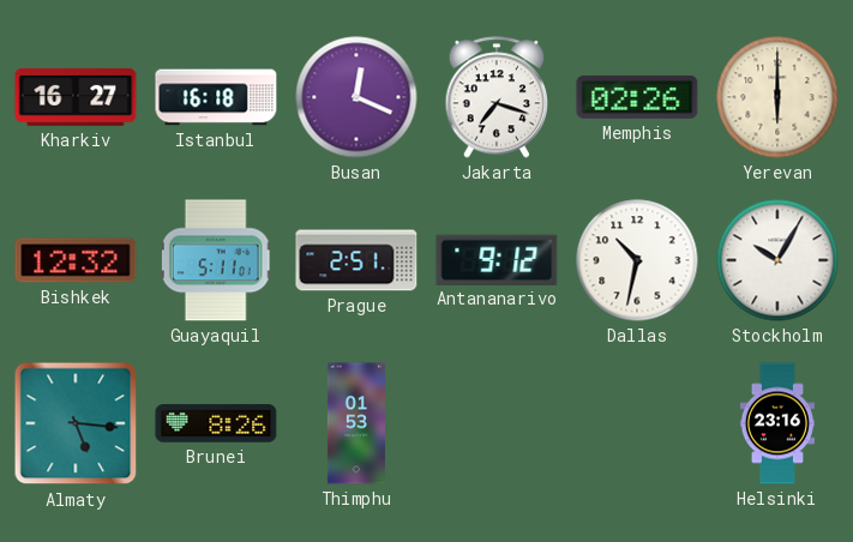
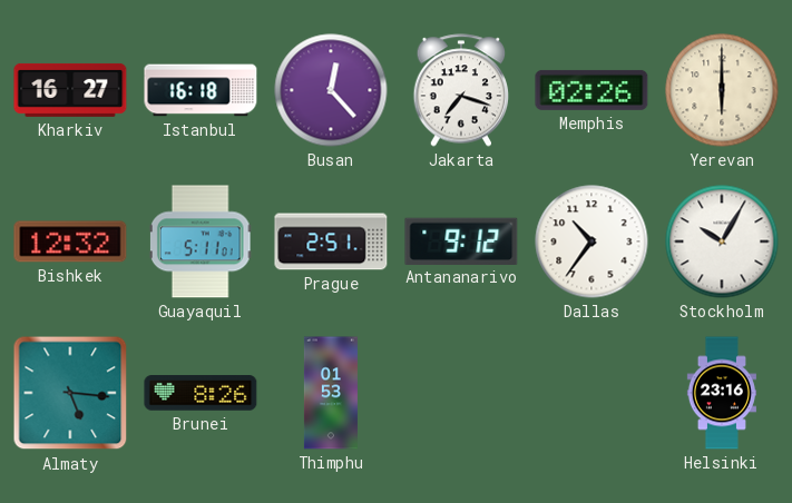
Busan: 12:19 -> 12:23 (331, 90)
Dallas: 10:32 -> 10:36 (591, 241)
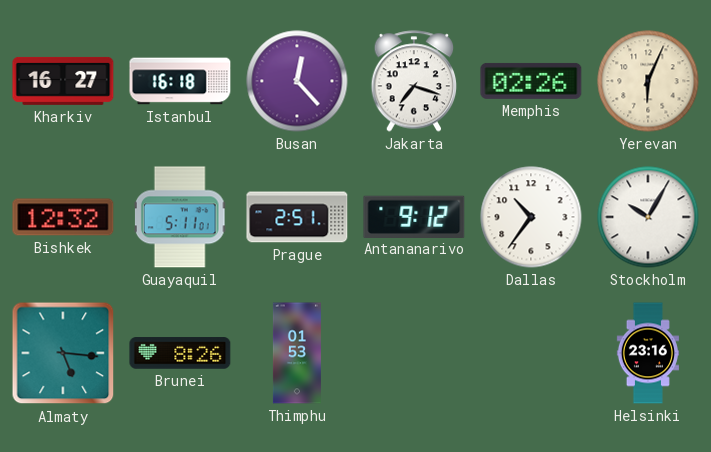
Yerevan: 6:00 -> 6:04 (648, 81)
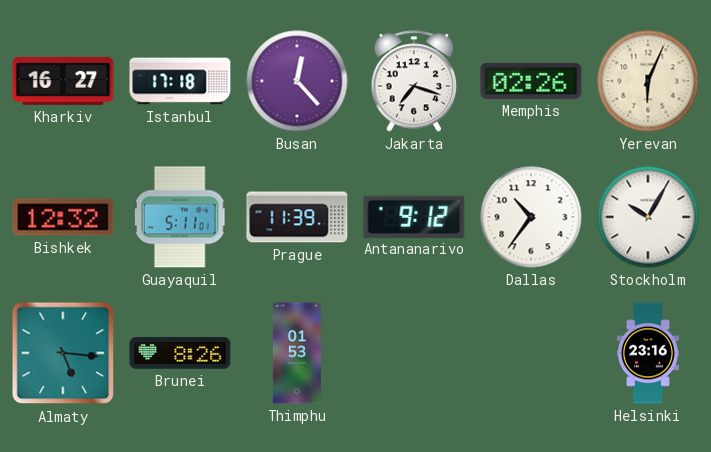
Istanbul: 16:18 -> 17:18 (180, 81)
Prague: 2:51 -> 11:39 (297, 217)
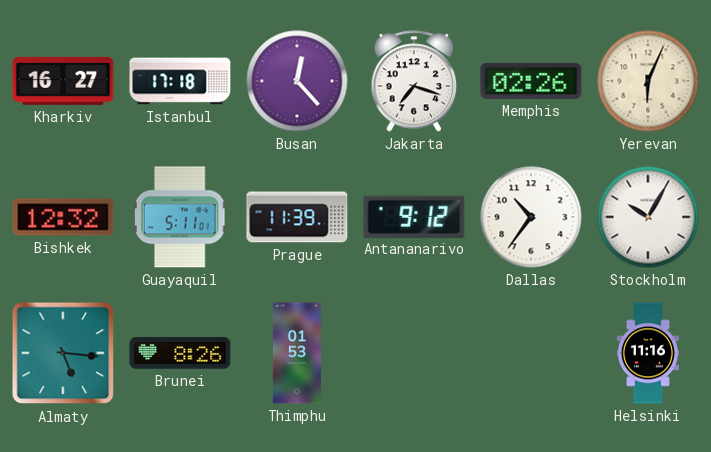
Helsinki: 23:16 -> 11:16 (648, 353)
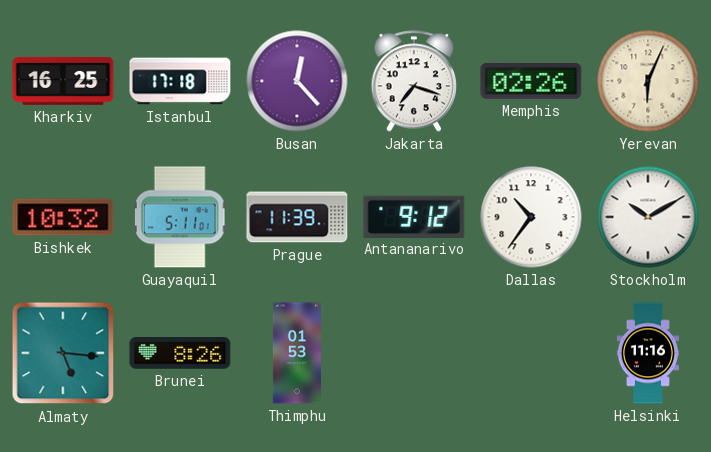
Kharkiv: 16:27 -> 16:25 (63, 81)
Bishkek: 12:32 -> 10:32 (63, 217)
Stockholm: 10:05 -> 10:10 (648, 217)
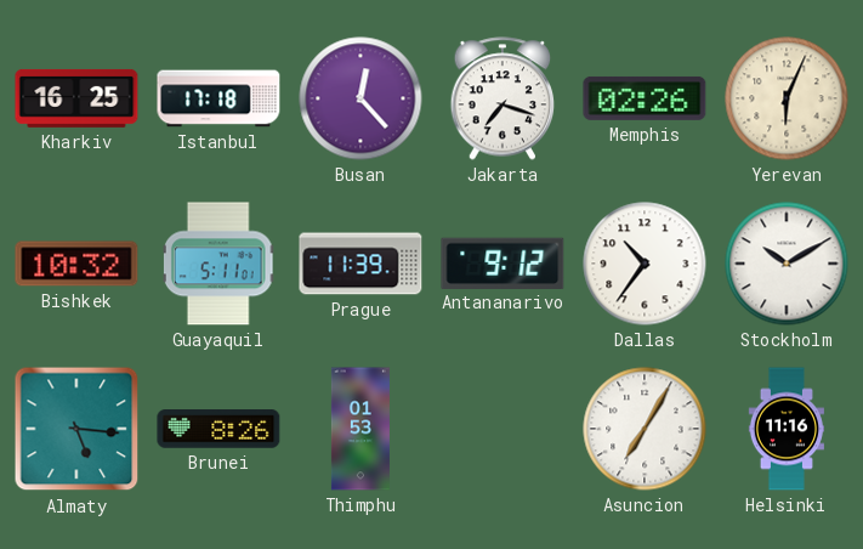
Asuncion: none -> 7:05 (645, 429)
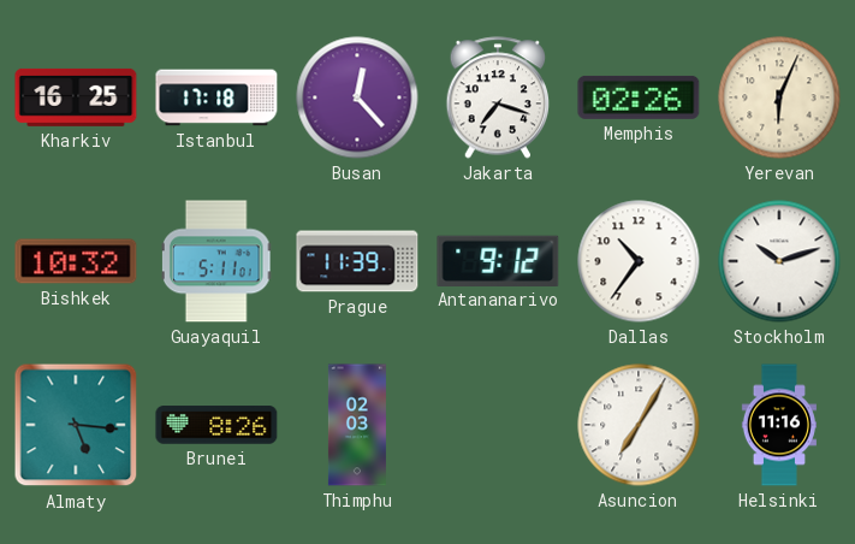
Stockholm: 10:10 -> 10:12 (779, 261)
Thimphu: 01:53 -> 02:03 (357, 425)
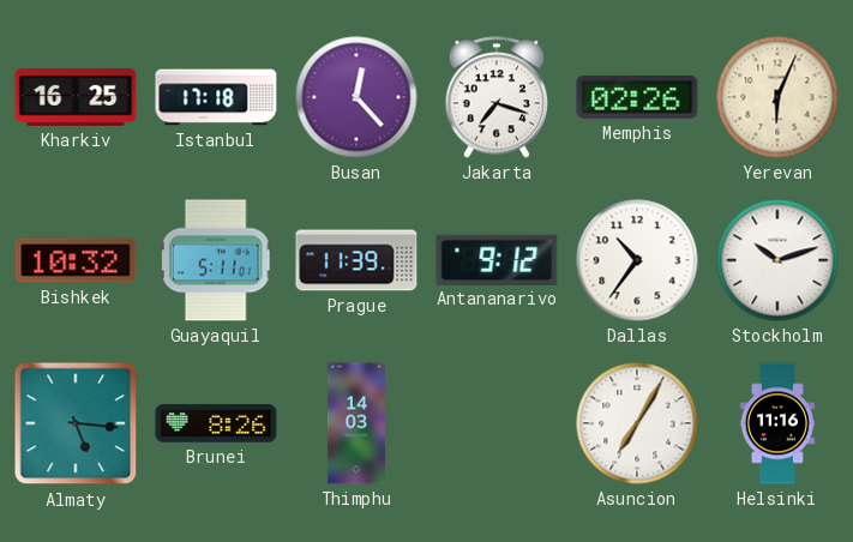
Thimphu: 02:03 -> 14:03 (356, 423)
